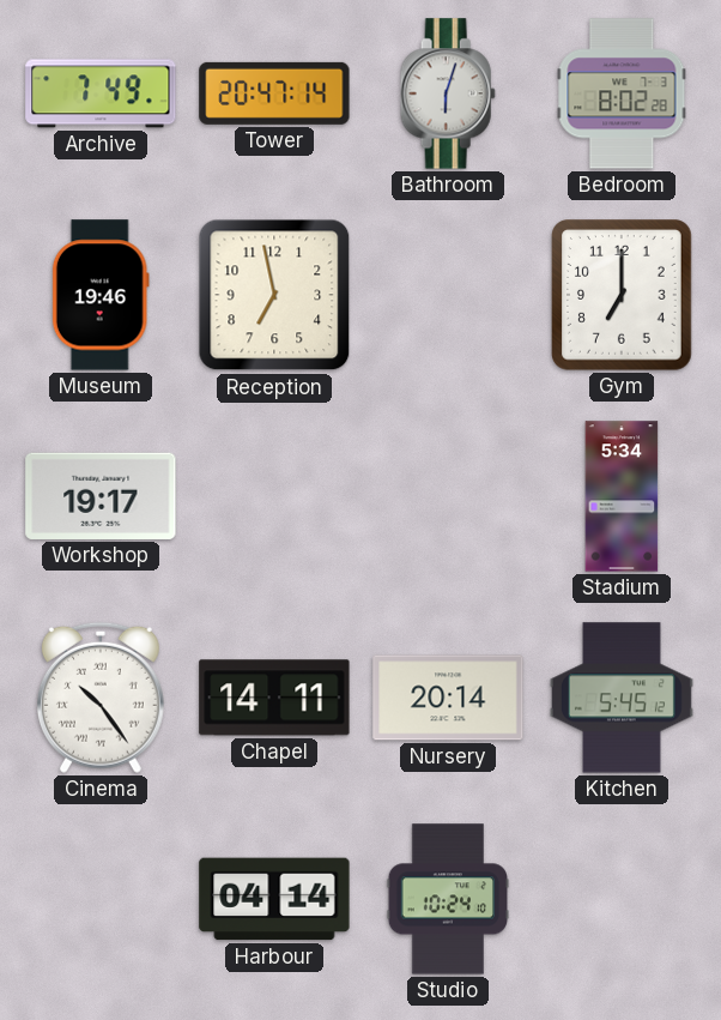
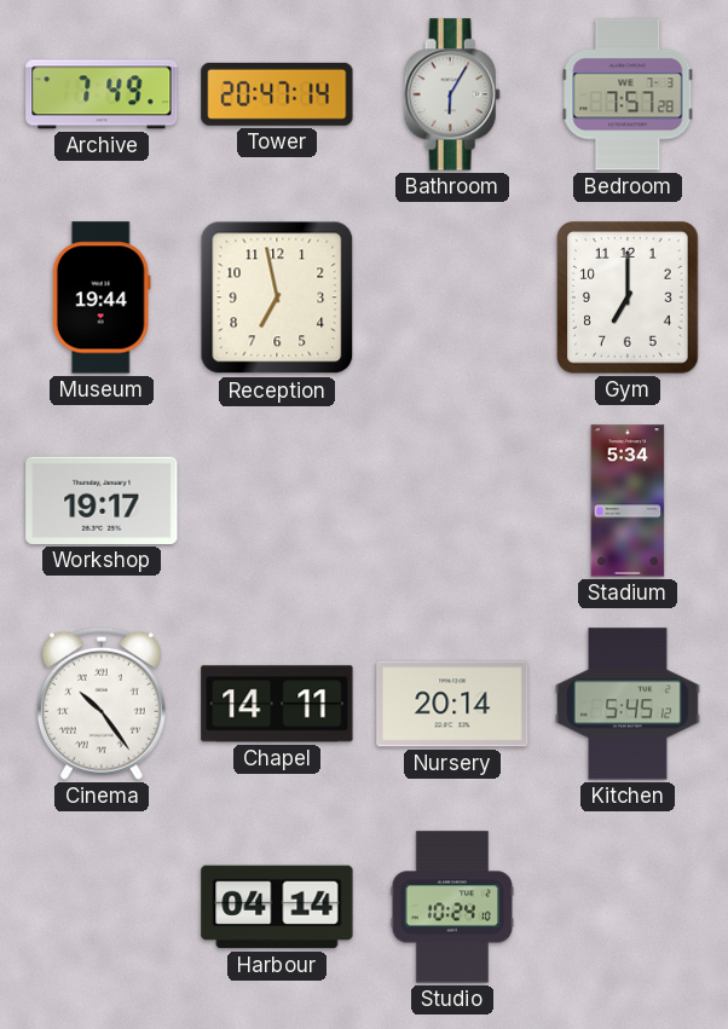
Bathroom: 6:03 -> 6:05 (452, 94)
Bedroom: 8:02 -> 7:57 (628, 94)
Museum: 19:46 -> 19:44 (102, 297)
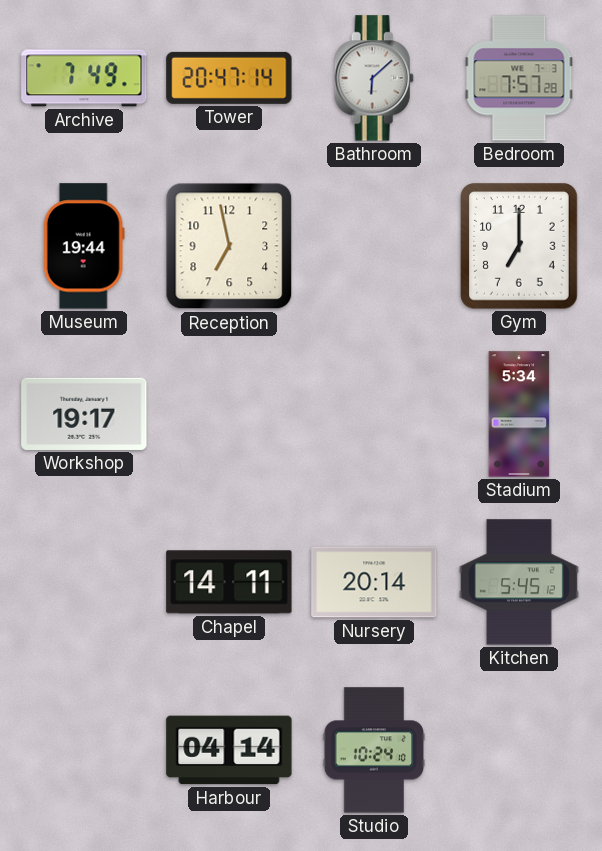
Bathroom: 6:05 -> 6:08 (374, 78)
Cinema: 10:24 -> none (102, 704)
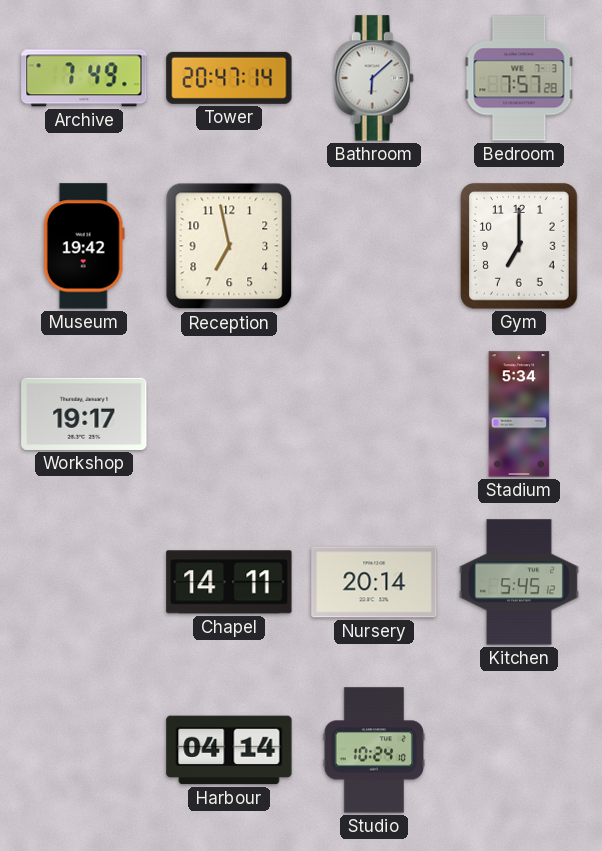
Museum: 19:44 -> 19:42 (84, 246)
